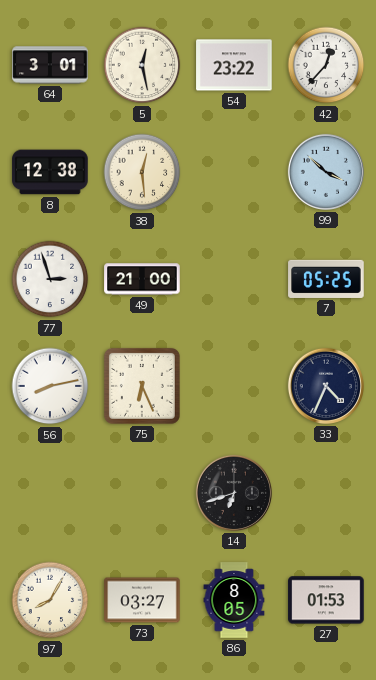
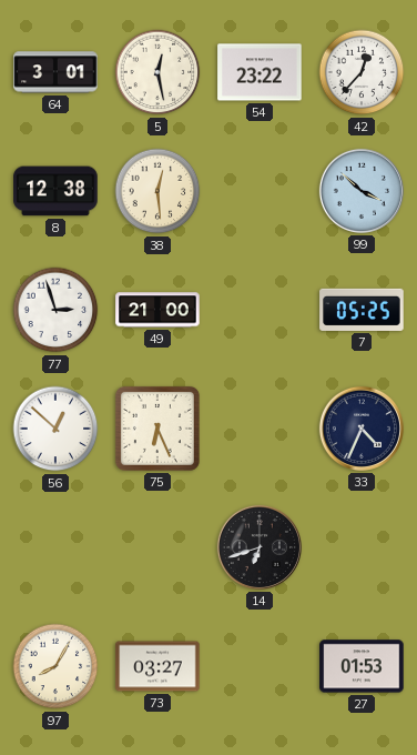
56: 8:13 -> 12:52 (55, 429)
86: 8:05 -> none (234, 600)
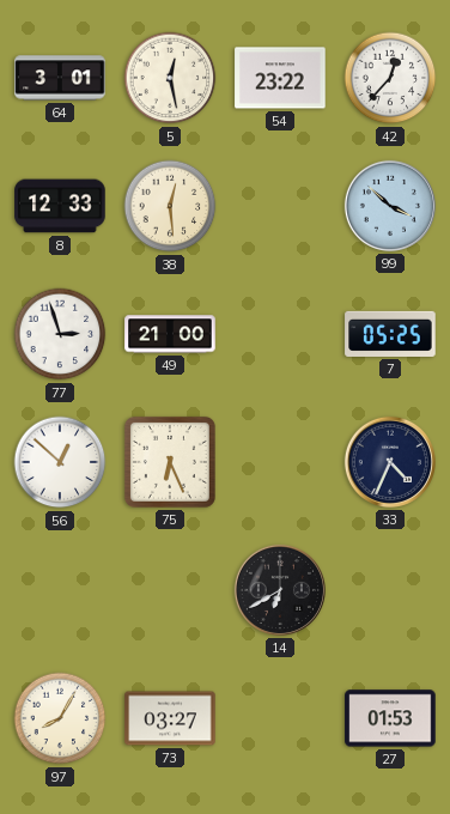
8: 12:38 -> 12:33 (60, 206)
14: 6:42 -> 6:40 (280, 590)
